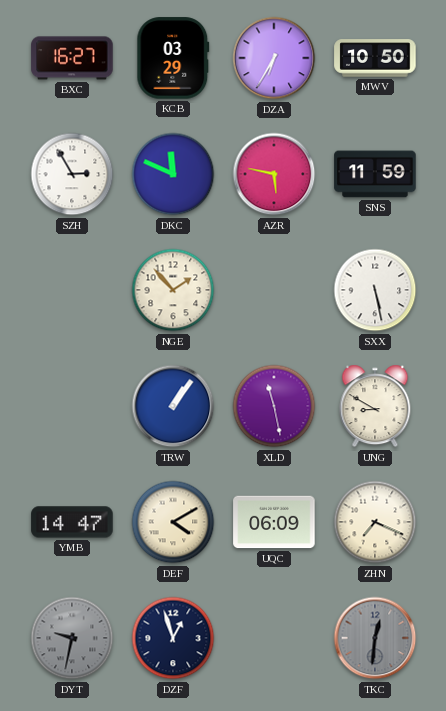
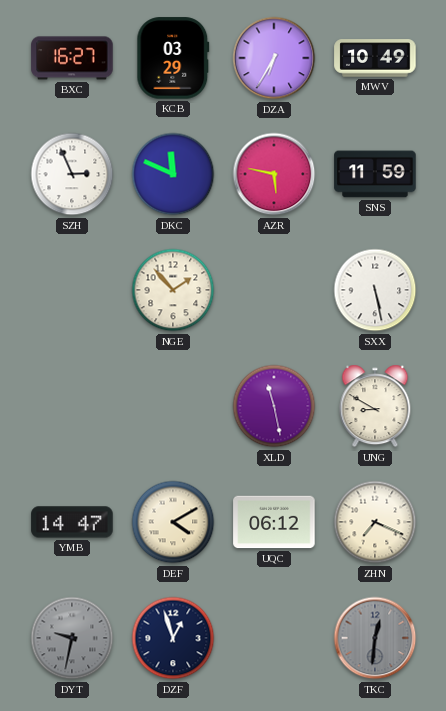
MWV: 10:50 -> 10:49 (375, 58)
SZH: 2:55 -> 2:56 (72, 174)
TRW: 1:06 -> none (173, 406)
UQC: 06:09 -> 06:12 (274, 522)
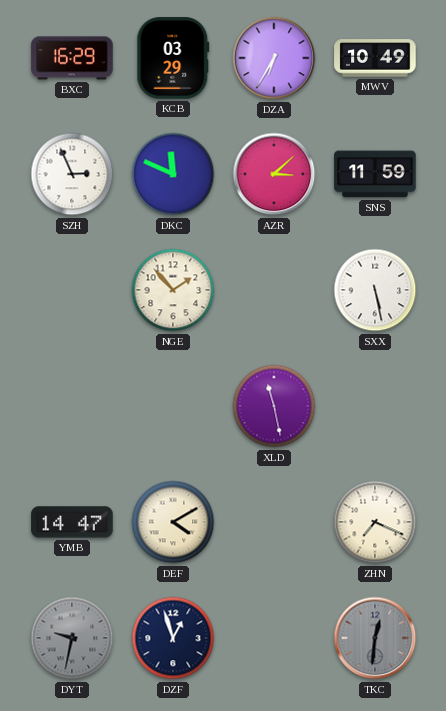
BXC: 16:27 -> 16:29 (72, 58)
AZR: 5:47 -> 3:08 (274, 174)
UNG: 8:50 -> none (375, 406)
UQC: 06:12 -> none (274, 522)
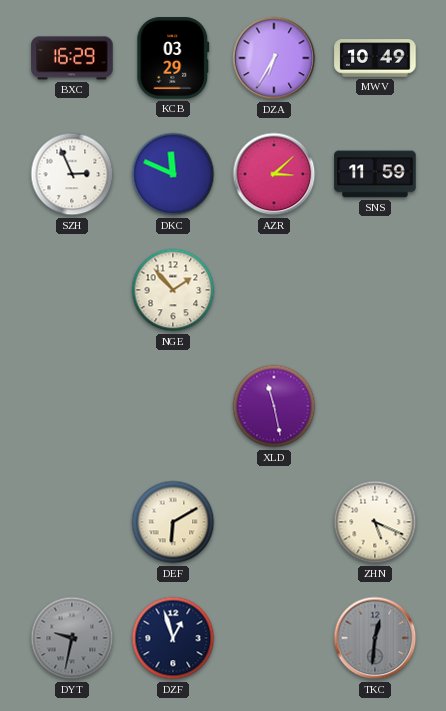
SXX: 5:28 -> none (375, 290)
YMB: 14:47 -> none (72, 522)
DEF: 4:10 -> 6:10 (173, 522)
ZHN: 7:19 -> 5:19 (375, 522)
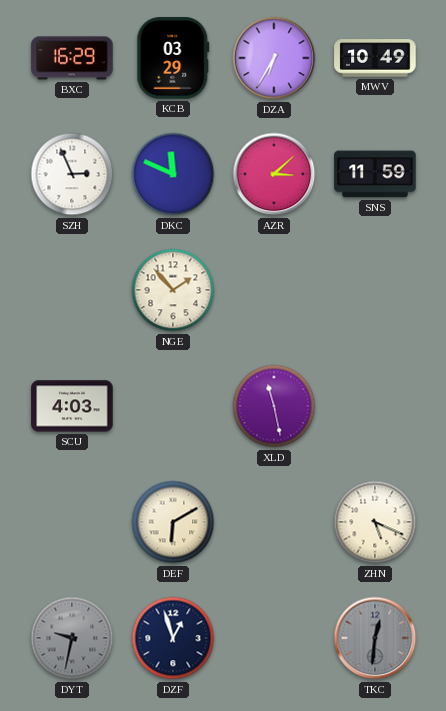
SCU: none -> 4:03 (72, 406)
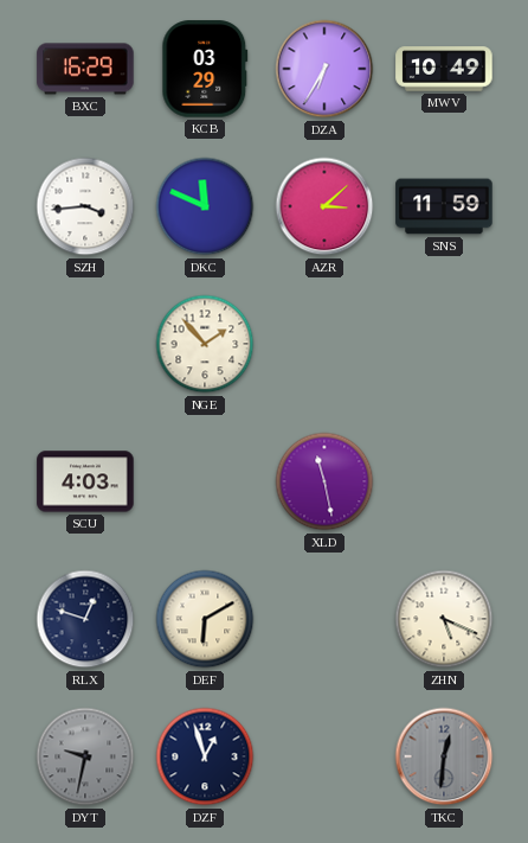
SZH: 2:56 -> 3:44 (85, 206)
RLX: none -> 12:48 (85, 619)
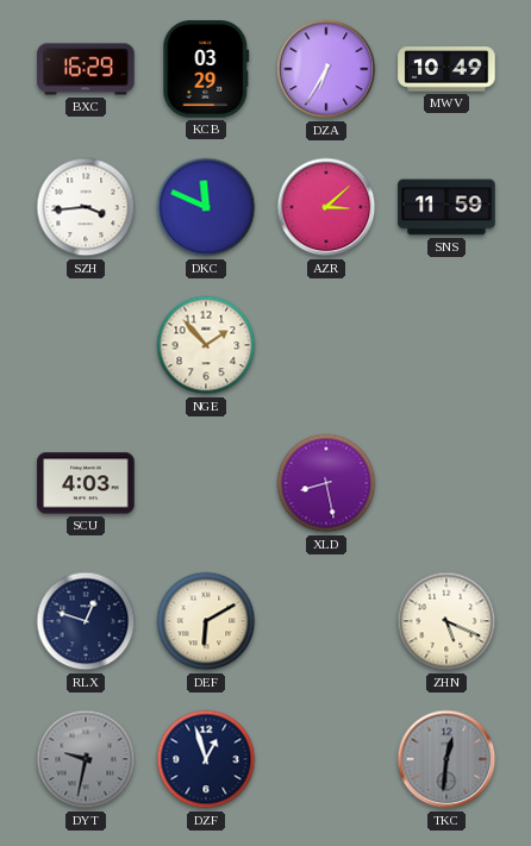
XLD: 11:28 -> 8:28 (326, 483)
